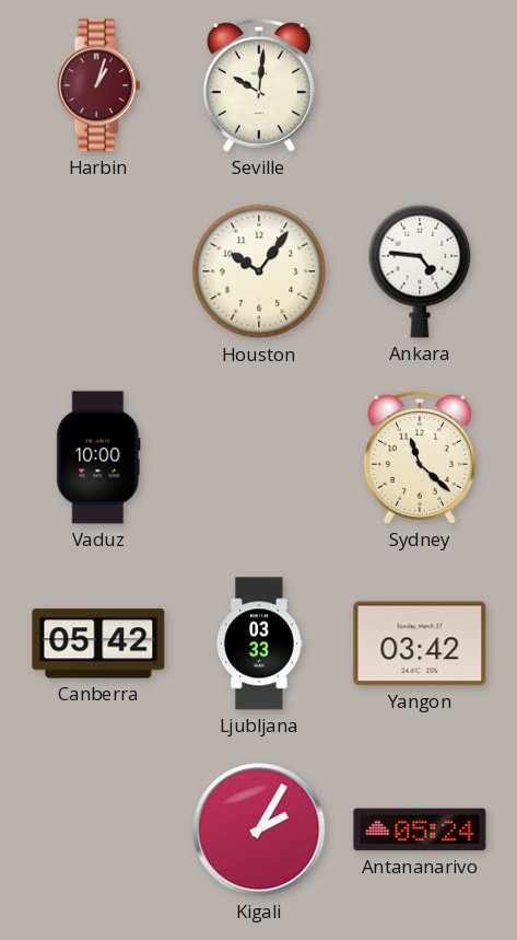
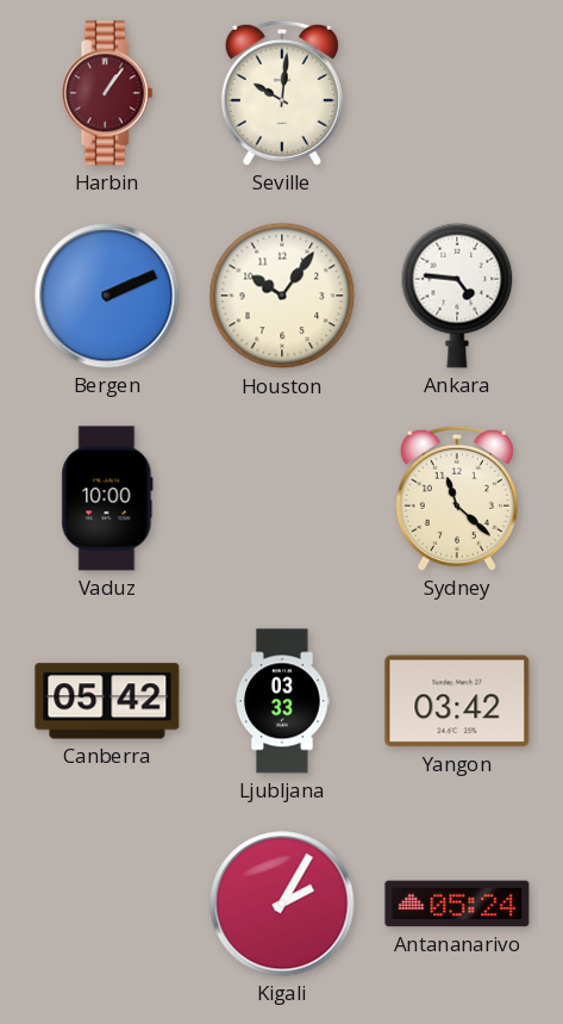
Harbin: 1:03 -> 1:06 (107, 93)
Bergen: none -> 2:11 (107, 296)
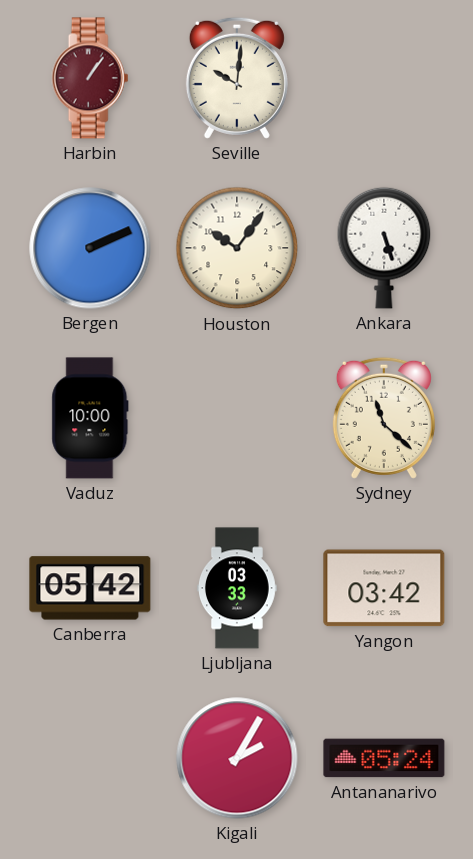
Ankara: 4:46 -> 5:27 (384, 248)
